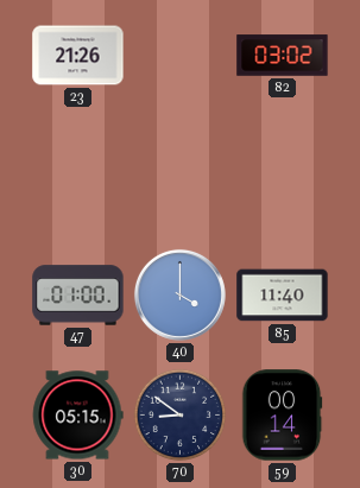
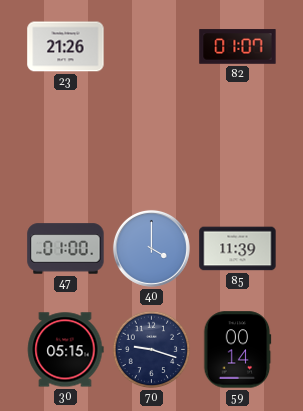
82: 03:02 -> 01:07 (238, 47)
85: 11:40 -> 11:39 (238, 249)
70: 8:51 -> 9:18 (152, 350)
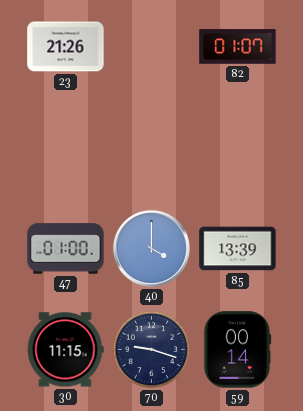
85: 11:39 -> 13:39 (238, 249)
30: 05:15 -> 11:15 (65, 350)
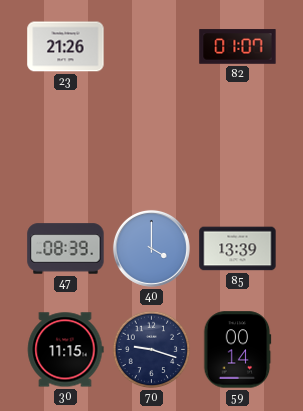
47: 01:00 -> 08:39 (66, 249)
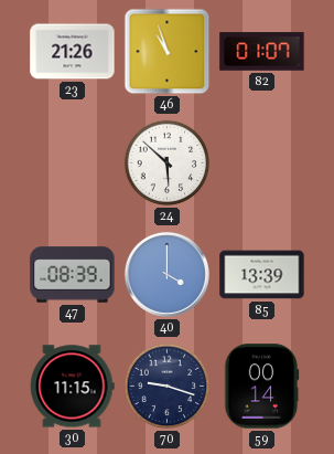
46: none -> 10:57 (168, 52)
24: none -> 5:52 (168, 163)
